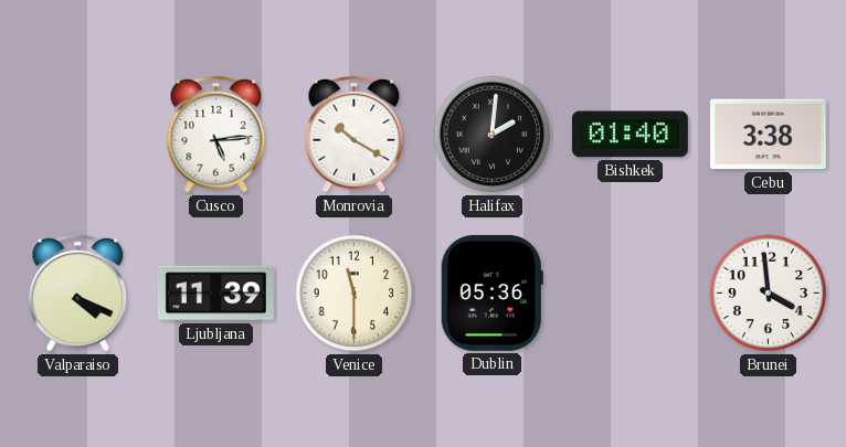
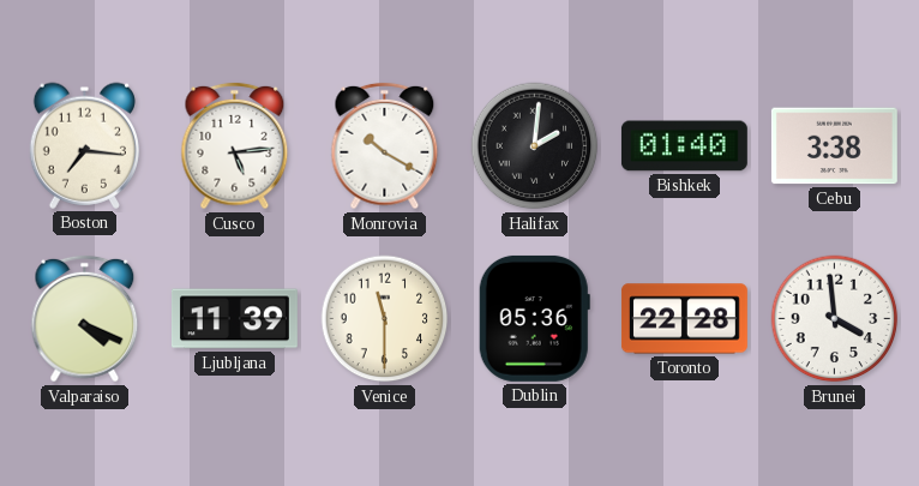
Boston: none -> 7:16 (84, 145)
Toronto: none -> 22:28 (684, 319)
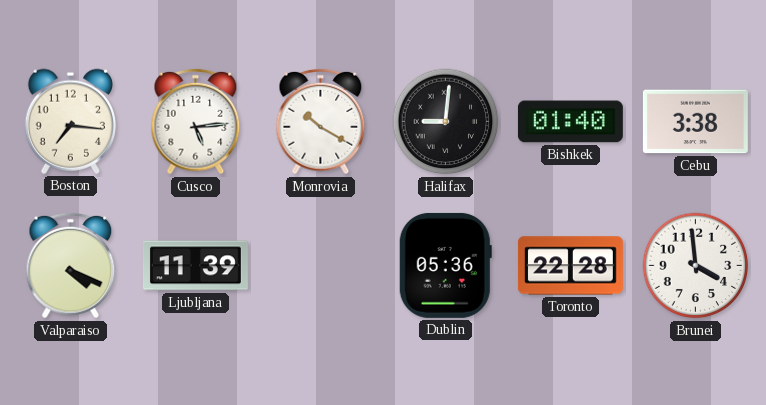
Halifax: 2:01 -> 9:01 (446, 122)
Venice: 11:30 -> none (385, 319)
